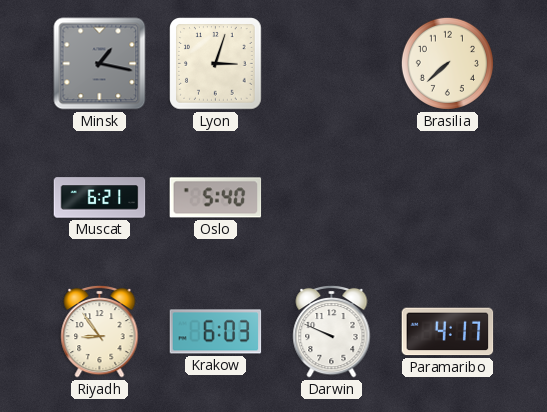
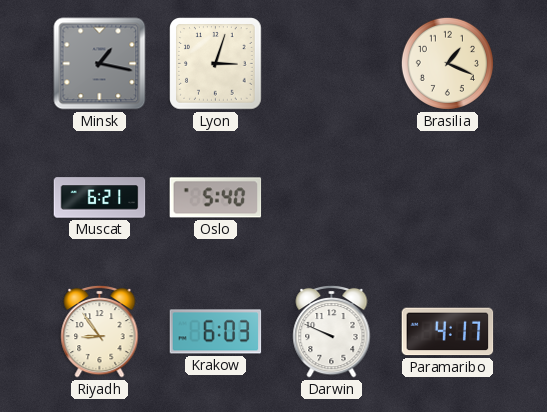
Brasilia: 7:38 -> 1:19 (447, 63)
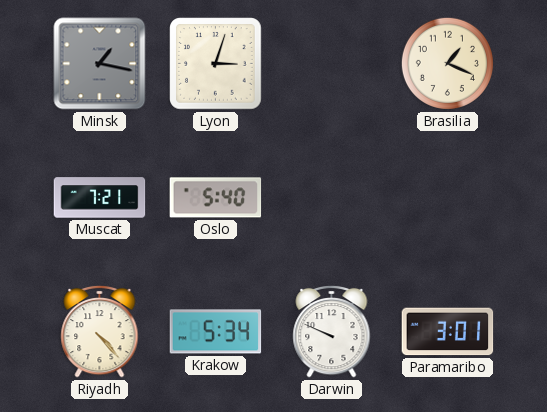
Muscat: 6:21 -> 7:21 (100, 198)
Riyadh: 8:54 -> 4:23 (100, 331)
Krakow: 6:03 -> 5:34 (216, 332)
Paramaribo: 4:17 -> 3:01 (448, 332)
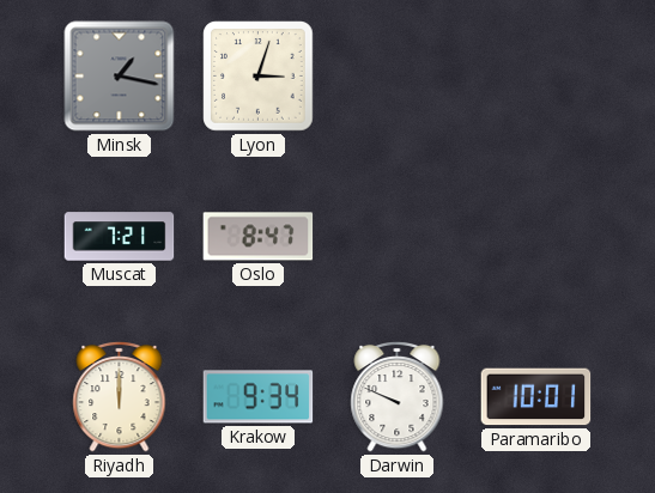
Brasilia: 1:19 -> none (447, 63)
Oslo: 5:40 -> 8:47 (259, 237)
Riyadh: 4:23 -> 12:00 (120, 396)
Krakow: 5:34 -> 9:34 (259, 397)
Paramaribo: 3:01 -> 10:01 (536, 397)
